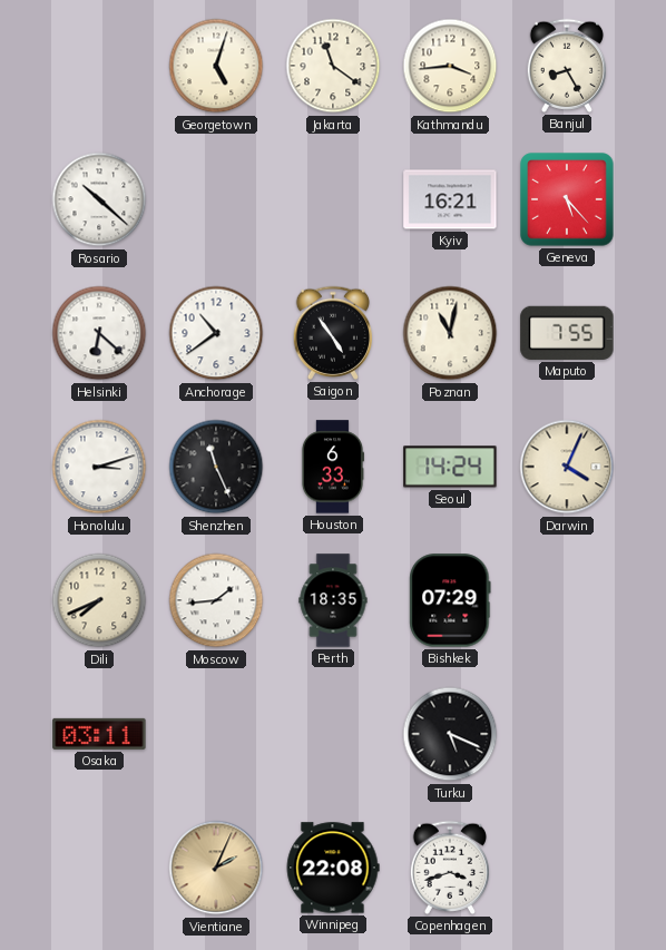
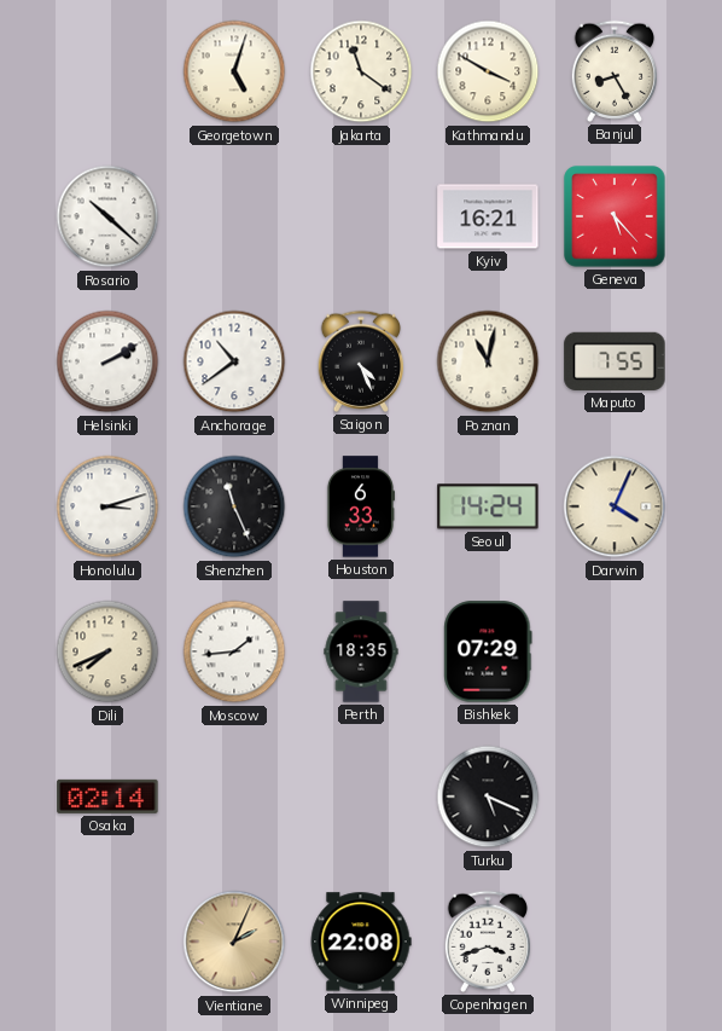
Kathmandu: 3:44 -> 3:50 (488, 71)
Helsinki: 6:22 -> 2:10 (107, 361)
Saigon: 4:54 -> 4:26 (360, 361)
Osaka: 03:11 -> 02:14 (107, 797)
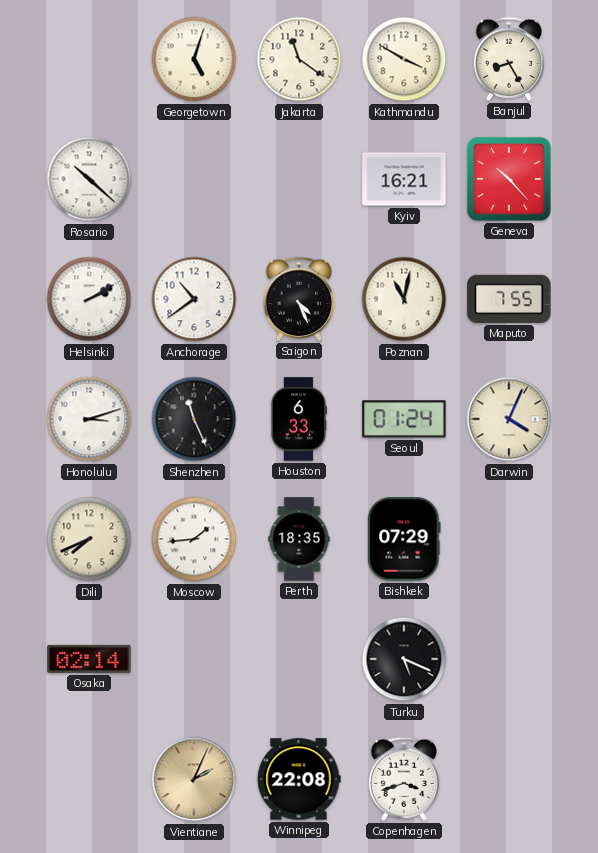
Geneva: 5:23 -> 10:23 (509, 179)
Seoul: 14:24 -> 01:24 (404, 419)
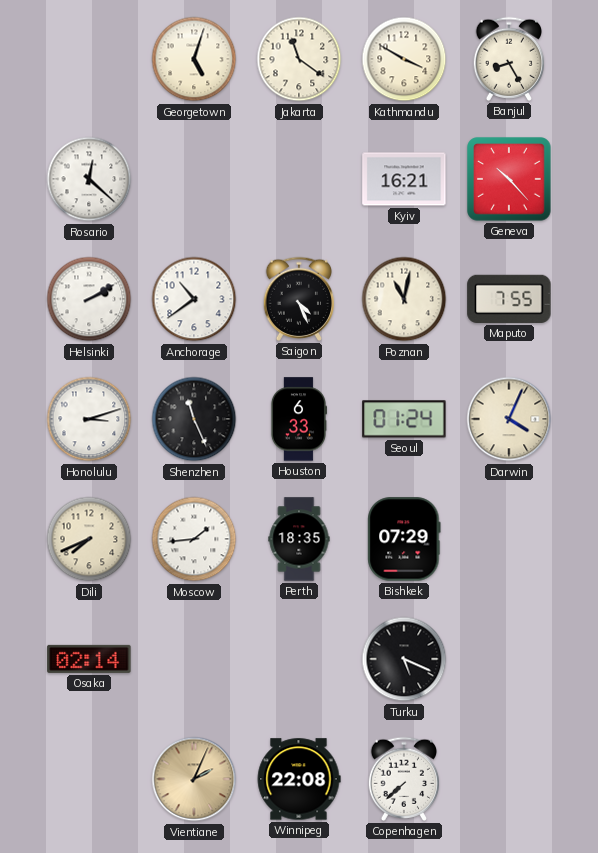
Rosario: 10:22 -> 12:22 (89, 179)
Copenhagen: 3:42 -> 7:38 (403, 779)
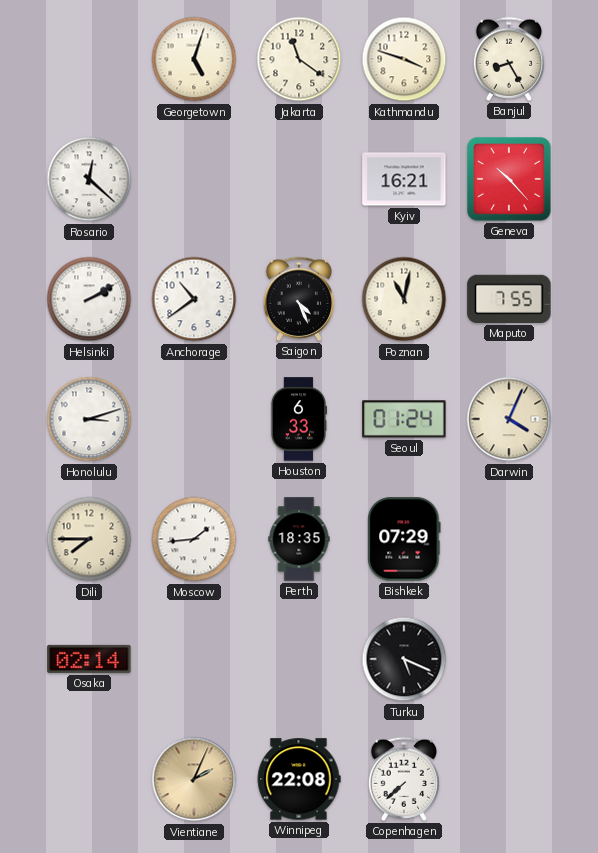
Kathmandu: 3:50 -> 3:48 (404, 59)
Shenzhen: 11:26 -> none (194, 419)
Dili: 7:41 -> 7:45 (89, 539)
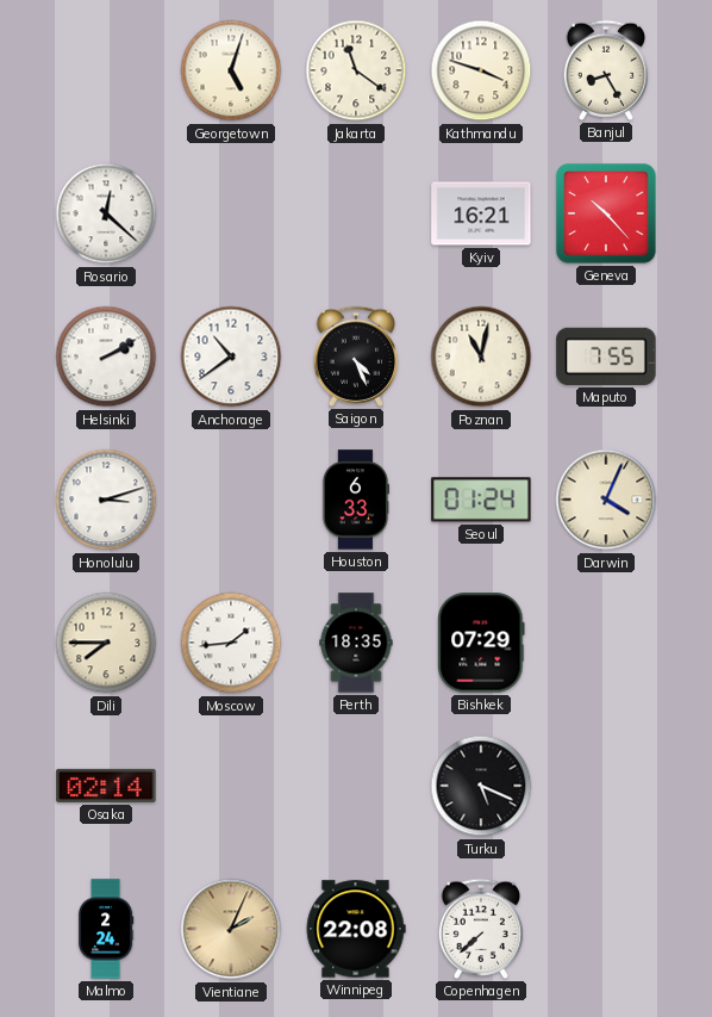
Malmo: none -> 2:24 (106, 929)
